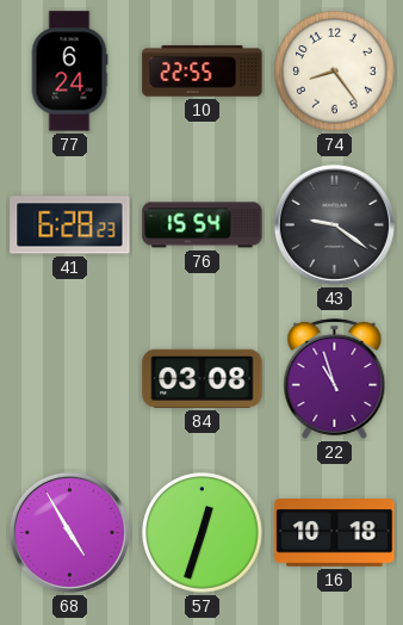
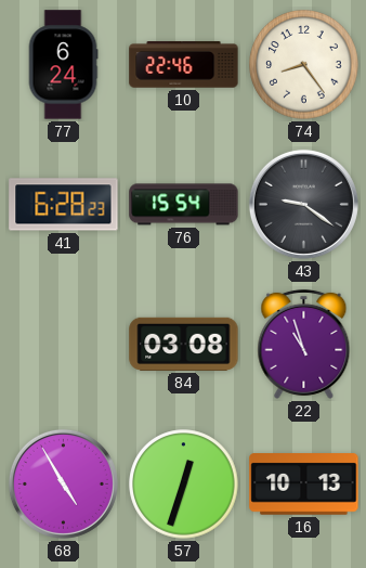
10: 22:55 -> 22:46 (184, 65)
16: 10:18 -> 10:13 (304, 485)
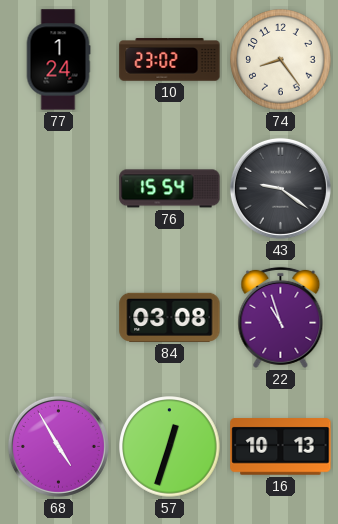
77: 6:24 -> 1:24 (58, 60)
10: 22:46 -> 23:02 (170, 60)
41: 6:28 -> none (64, 205)
